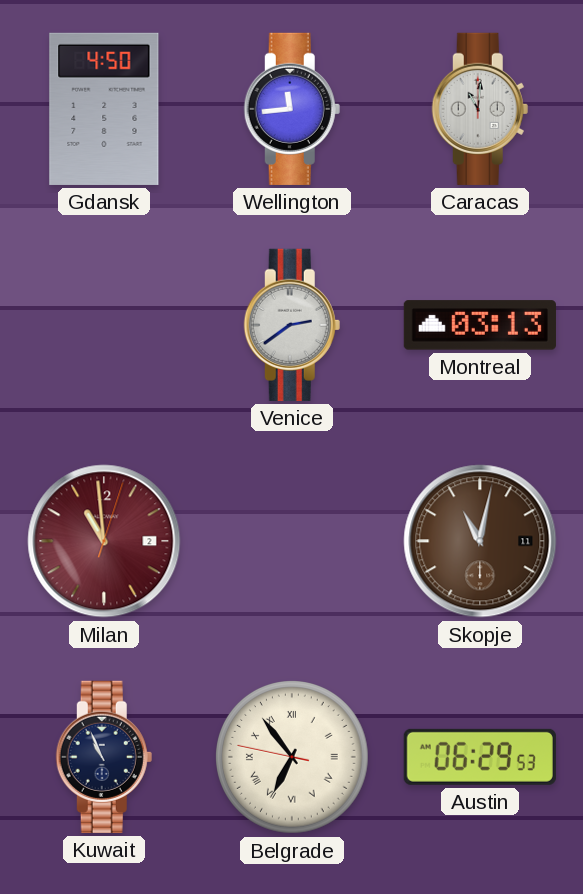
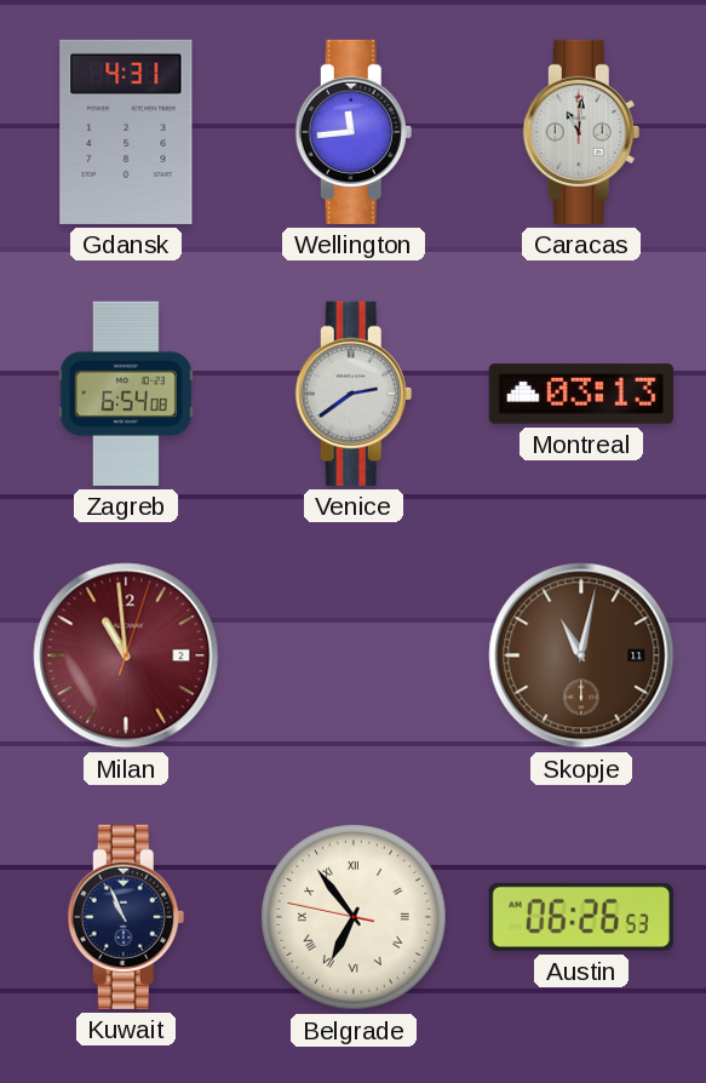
Gdansk: 4:50 -> 4:31 (126, 132)
Zagreb: none -> 6:54 (126, 394)
Austin: 06:29 -> 06:26 (581, 917)
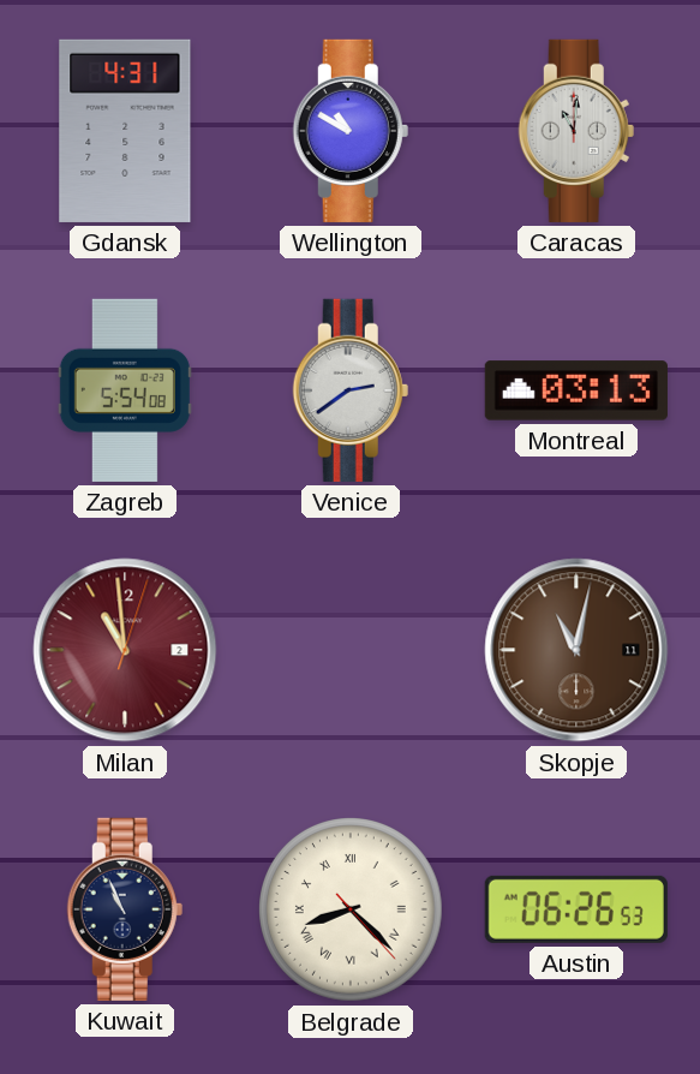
Wellington: 11:44 -> 10:50 (351, 131)
Zagreb: 6:54 -> 5:54 (125, 390)
Belgrade: 6:53 -> 8:22 (352, 911)
